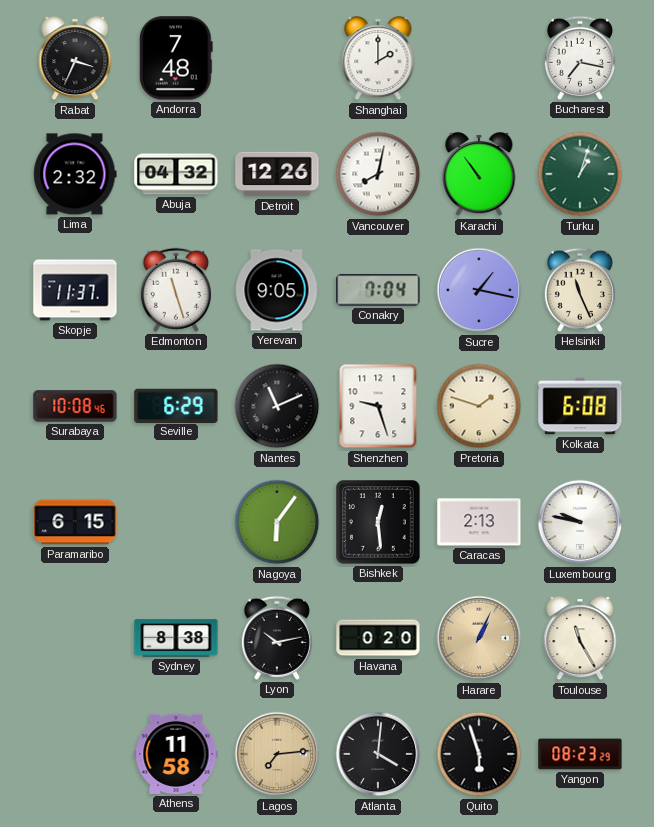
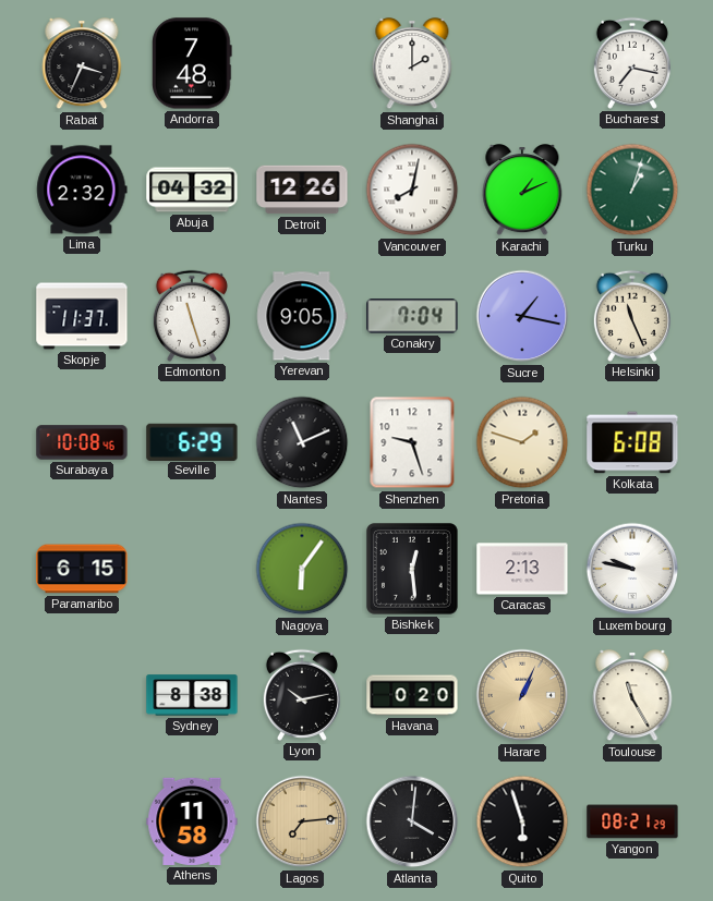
Karachi: 10:54 -> 1:11 (522, 191)
Yangon: 08:23 -> 08:21 (632, 821)
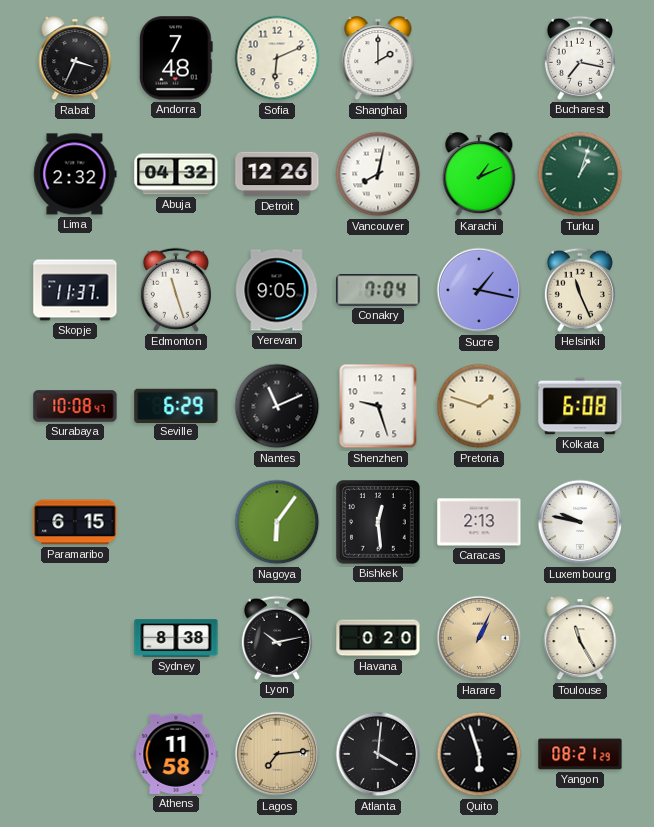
Sofia: none -> 6:11 (277, 58)
Surabaya: 10:08:46 -> 10:08:47 (75, 406)
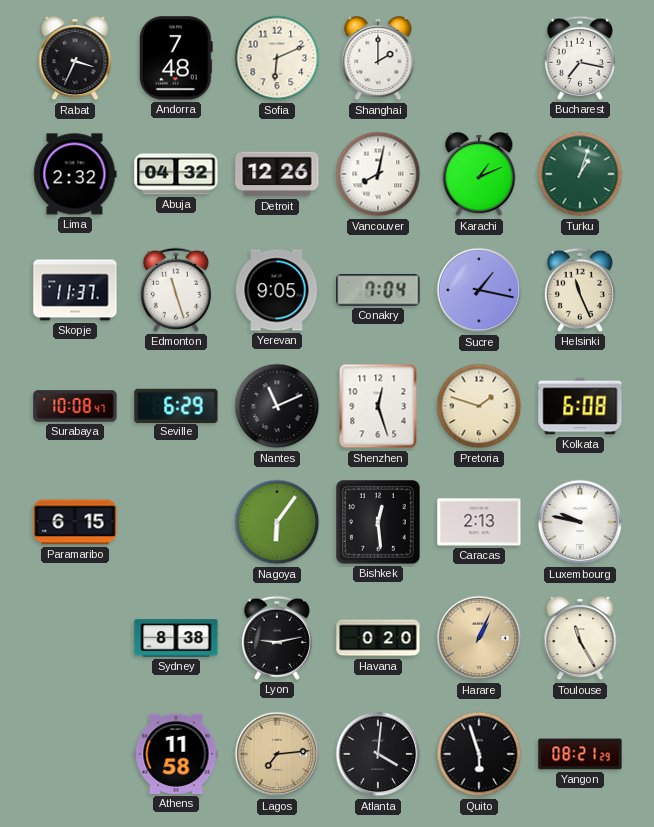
Shenzhen: 9:27 -> 12:27 (378, 406)
Lyon: 10:13 -> 9:13 (277, 638)
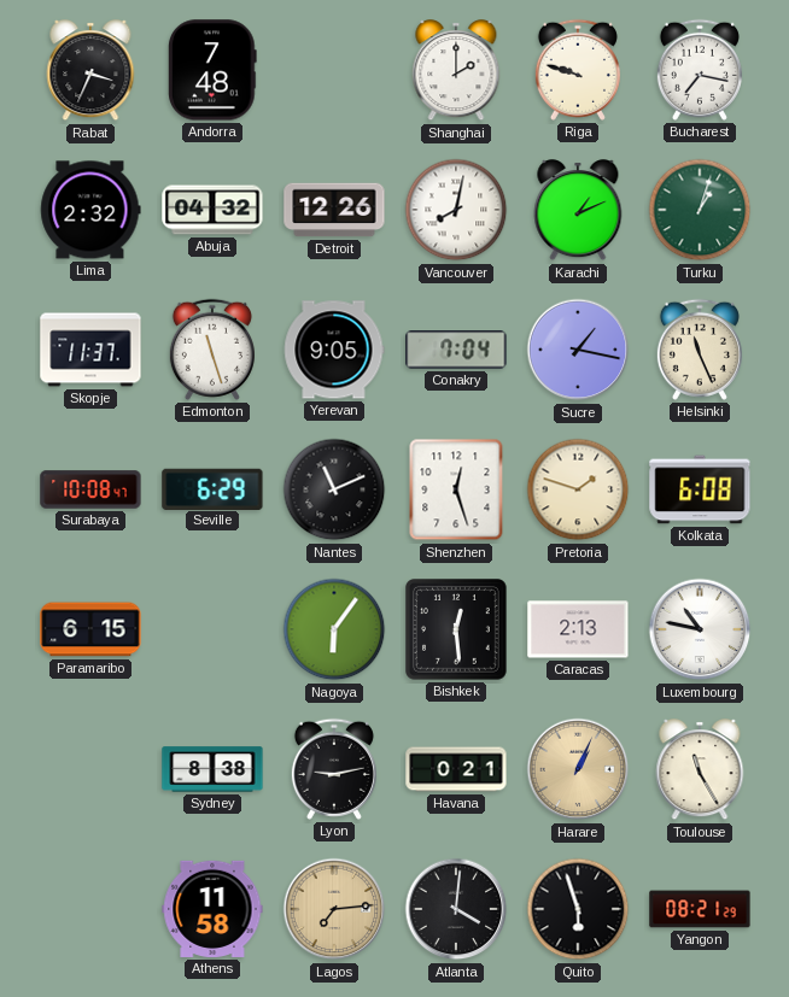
Sofia: 6:11 -> none (277, 58)
Riga: none -> 9:48 (578, 70)
Luxembourg: 9:47 -> 10:47 (700, 629)
Havana: 0:20 -> 0:21 (456, 769)
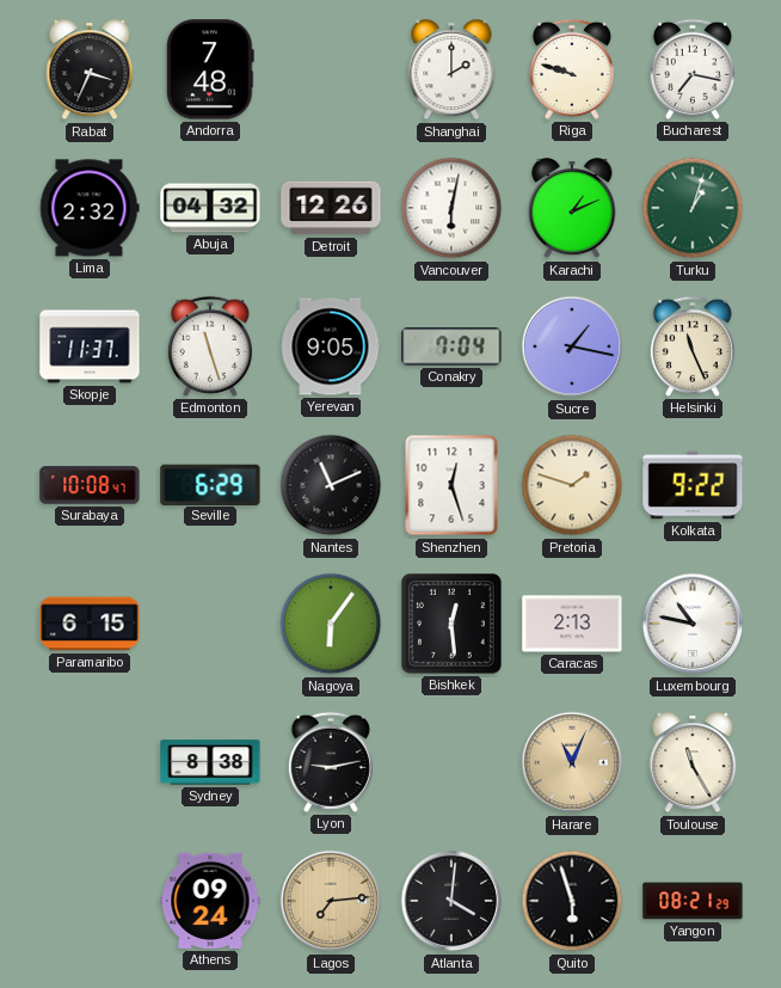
Vancouver: 8:02 -> 6:02 (451, 208)
Kolkata: 6:08 -> 9:22 (693, 485)
Havana: 0:21 -> none (456, 769)
Harare: 1:04 -> 11:04 (572, 762)
Athens: 11:58 -> 09:24 (210, 901)
